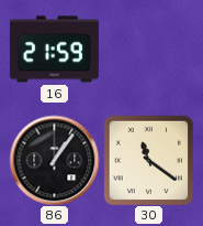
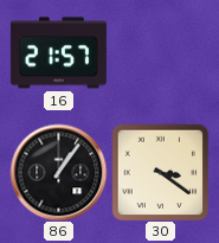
16: 21:59 -> 21:57 (58, 53)
30: 11:21 -> 3:21 (160, 172)
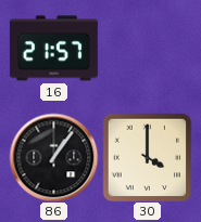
30: 3:21 -> 4:00 (147, 157)
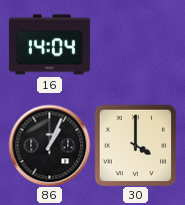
16: 21:57 -> 14:04 (49, 45)
86: 1:06 -> 1:04 (49, 145)
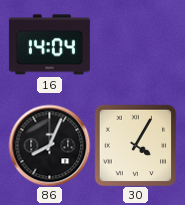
86: 1:04 -> 8:04 (49, 145)
30: 4:00 -> 4:05 (135, 145)
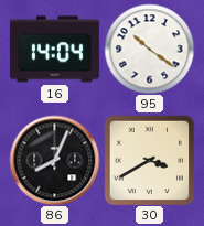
95: none -> 10:21 (149, 49)
30: 4:05 -> 3:40 (149, 160)
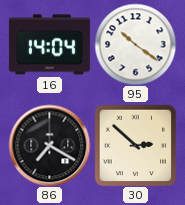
86: 8:04 -> 7:20 (49, 145)
30: 3:40 -> 2:52 (135, 145)
